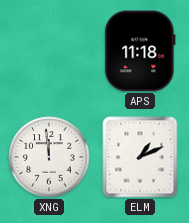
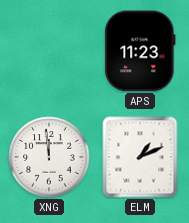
APS: 11:18 -> 11:23 (140, 51)
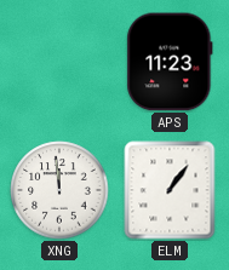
ELM: 1:11 -> 1:06 (170, 190)
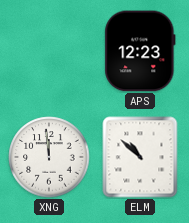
APS: 11:23 -> 12:23 (140, 51)
ELM: 1:06 -> 10:52 (140, 157)
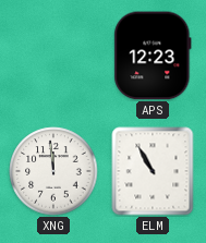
ELM: 10:52 -> 10:55 (153, 171)
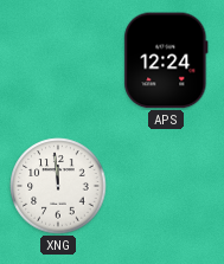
APS: 12:23 -> 12:24 (166, 60)
ELM: 10:55 -> none (153, 171)
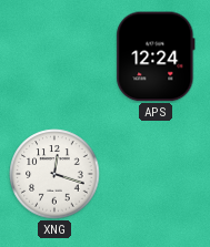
XNG: 11:59 -> 12:18 (54, 174)
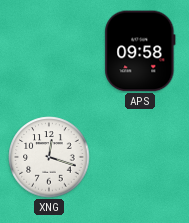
APS: 12:24 -> 09:58 (140, 51)
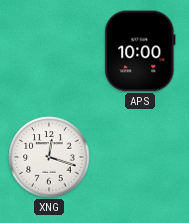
APS: 09:58 -> 10:00 (140, 51)
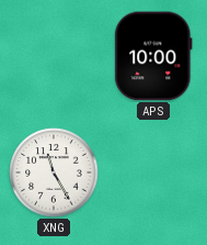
XNG: 12:18 -> 11:25 (54, 172)
